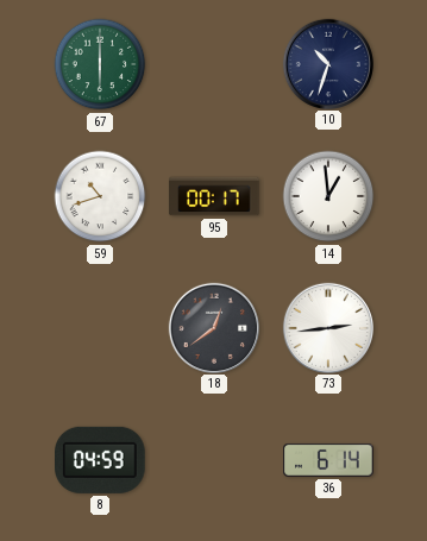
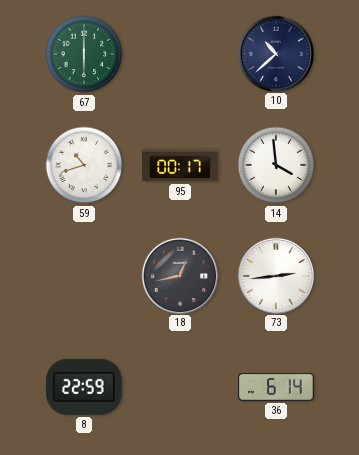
10: 10:33 -> 10:38 (275, 53)
14: 12:59 -> 3:59 (276, 165)
18: 12:39 -> 12:43 (179, 275)
8: 04:59 -> 22:59 (85, 387)
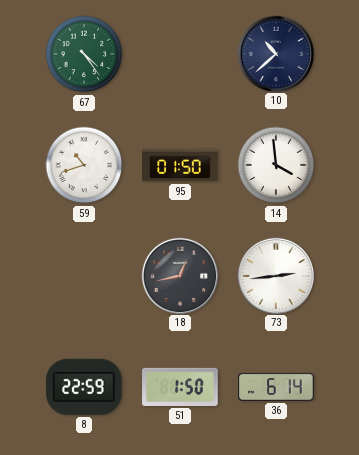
67: 6:00 -> 4:24 (84, 54)
95: 00:17 -> 01:50 (180, 165)
51: none -> 1:50 (180, 387)
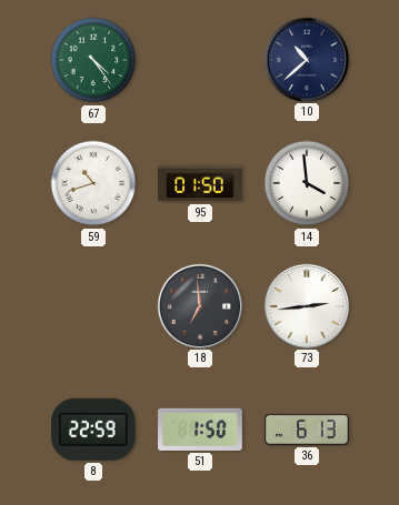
18: 12:43 -> 6:59 (199, 305)
36: 6:14 -> 6:13 (307, 430)
